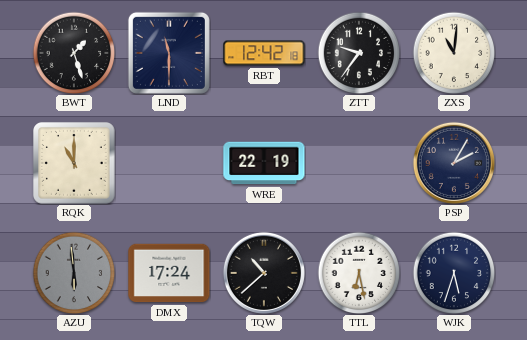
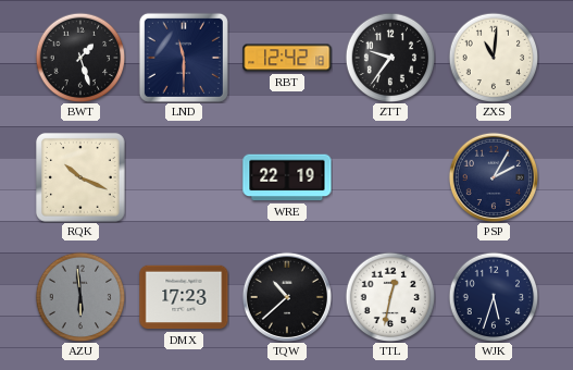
RQK: 11:00 -> 10:19 (82, 178)
DMX: 17:24 -> 17:23 (184, 297)
TTL: 6:28 -> 12:32 (390, 297)
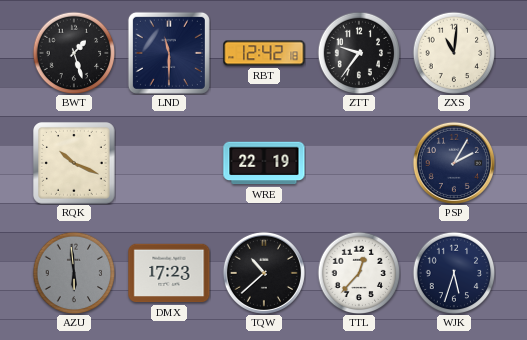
TTL: 12:32 -> 12:37 (359, 273)
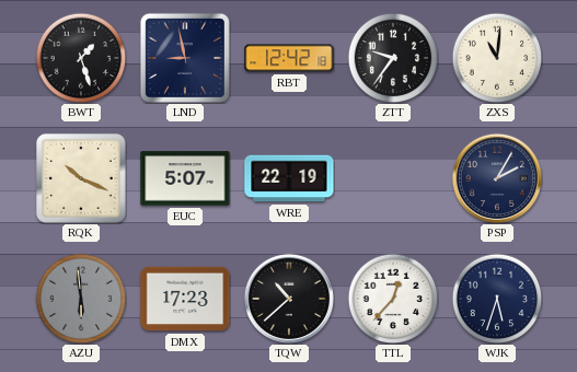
LND: 11:30 -> 8:58 (185, 58)
EUC: none -> 5:07 (185, 178)
